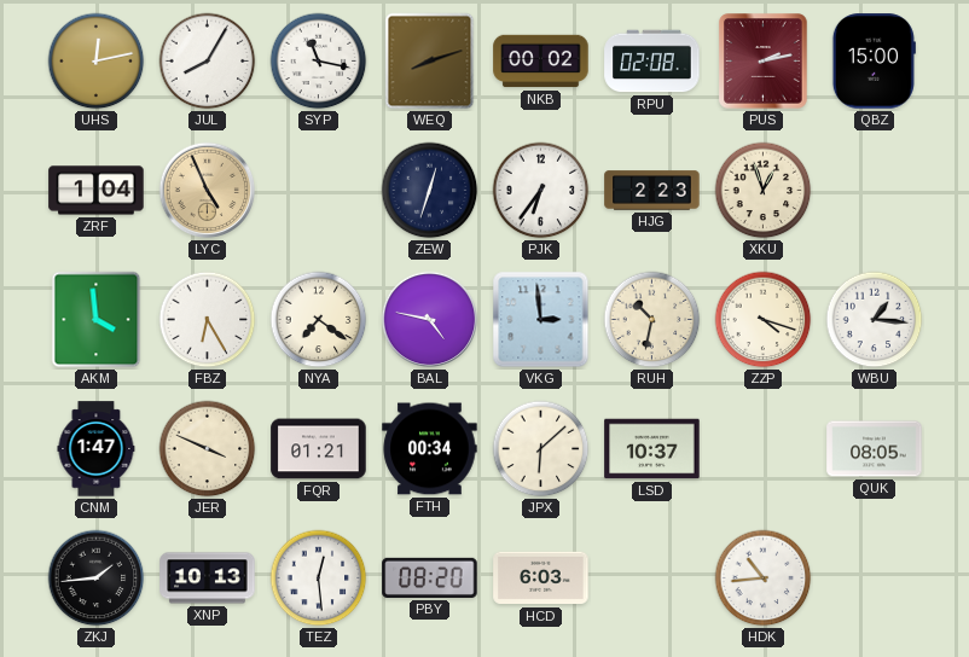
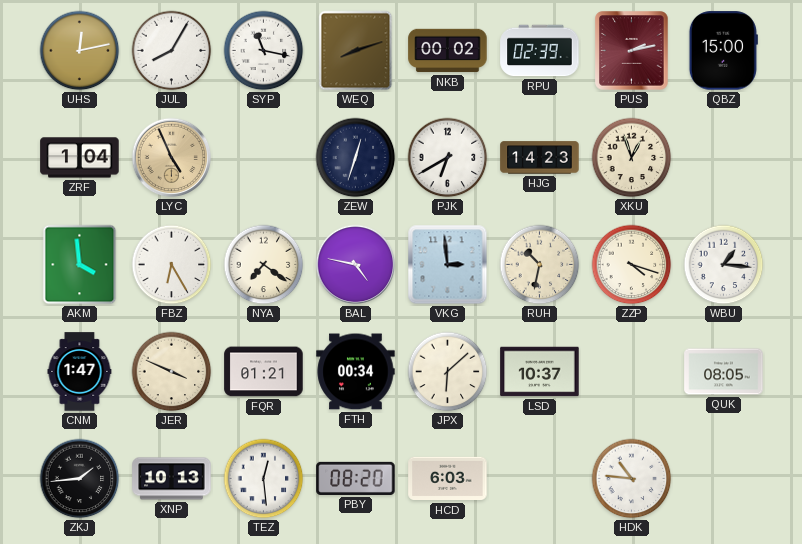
RPU: 02:08 -> 02:39 (540, 51)
PJK: 6:36 -> 6:40 (448, 158)
HJG: 2:23 -> 14:23 (540, 158)
HDK: 10:44 -> 10:46 (632, 479)
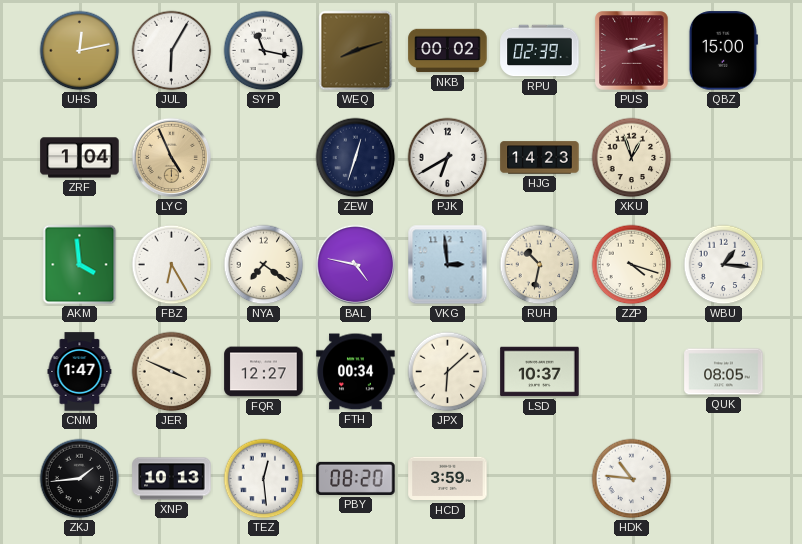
JUL: 8:05 -> 6:05 (172, 51)
FQR: 01:21 -> 12:27 (264, 372)
HCD: 6:03 -> 3:59 (448, 479)
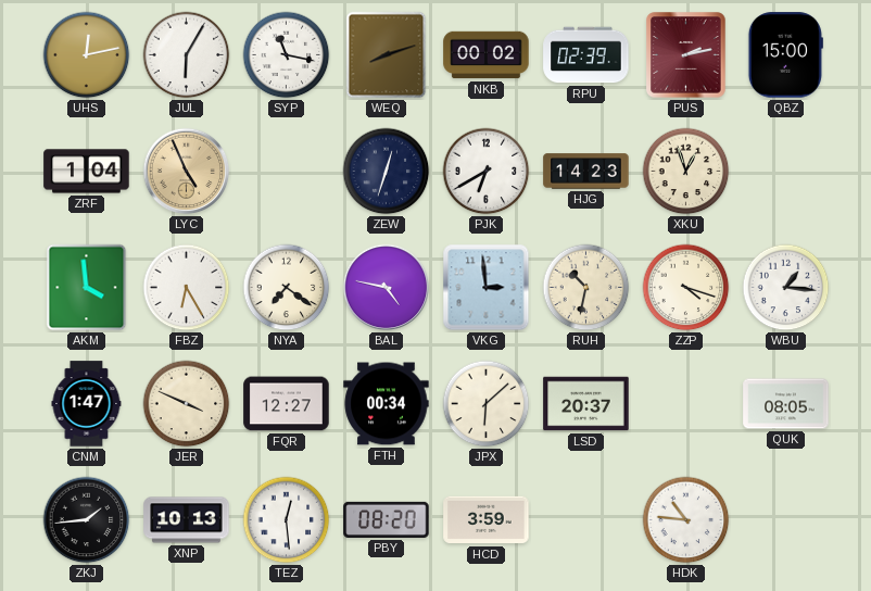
LSD: 10:37 -> 20:37 (586, 404)
